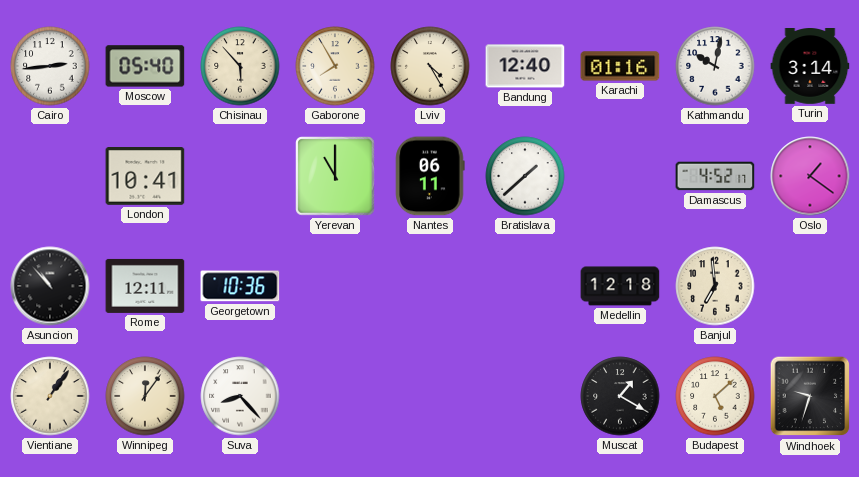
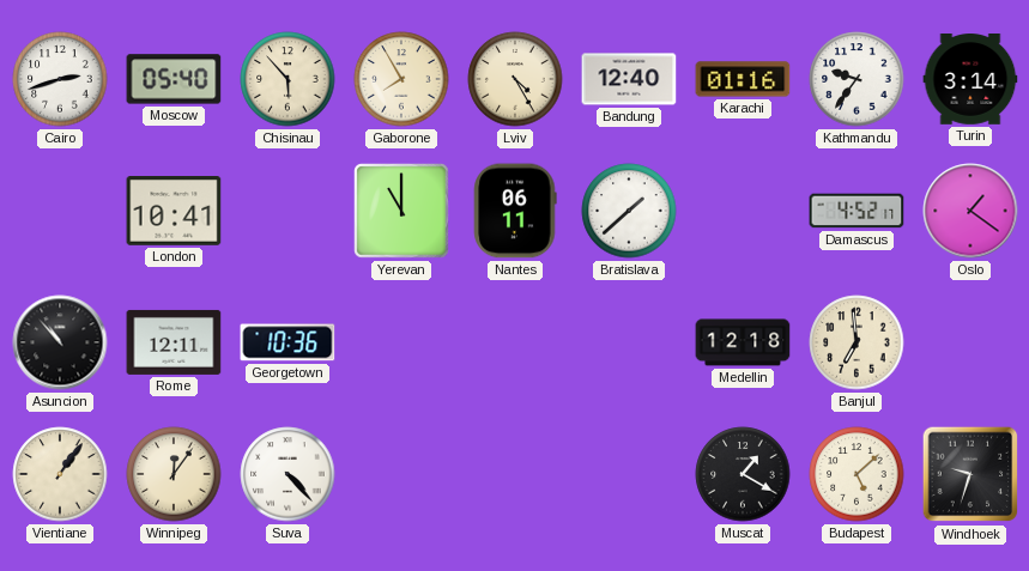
Cairo: 2:44 -> 2:42 (60, 79)
Kathmandu: 10:02 -> 9:36 (857, 79)
Suva: 8:23 -> 4:23 (287, 474)
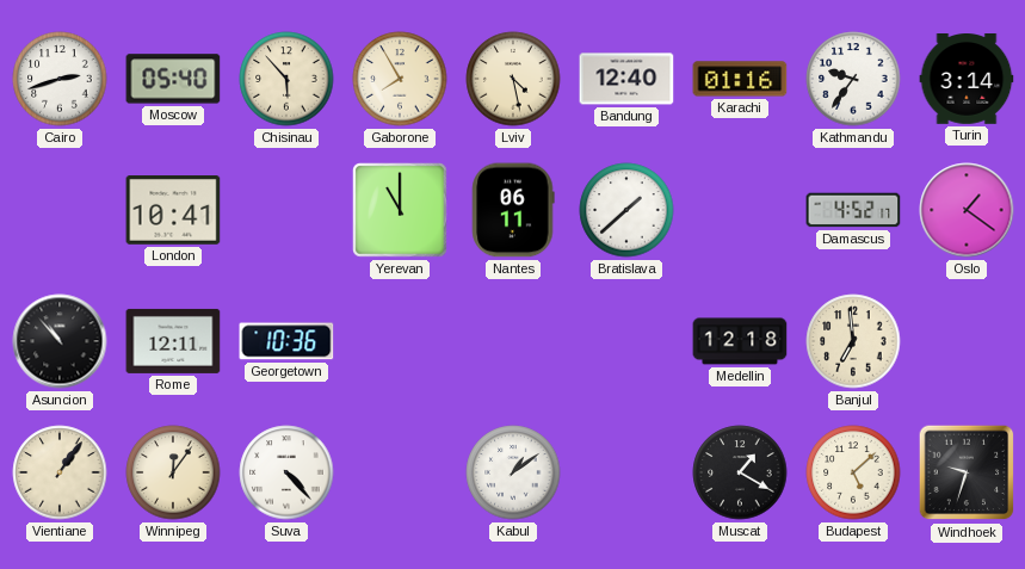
Lviv: 4:25 -> 4:28 (513, 79)
Kabul: none -> 1:09 (513, 472)
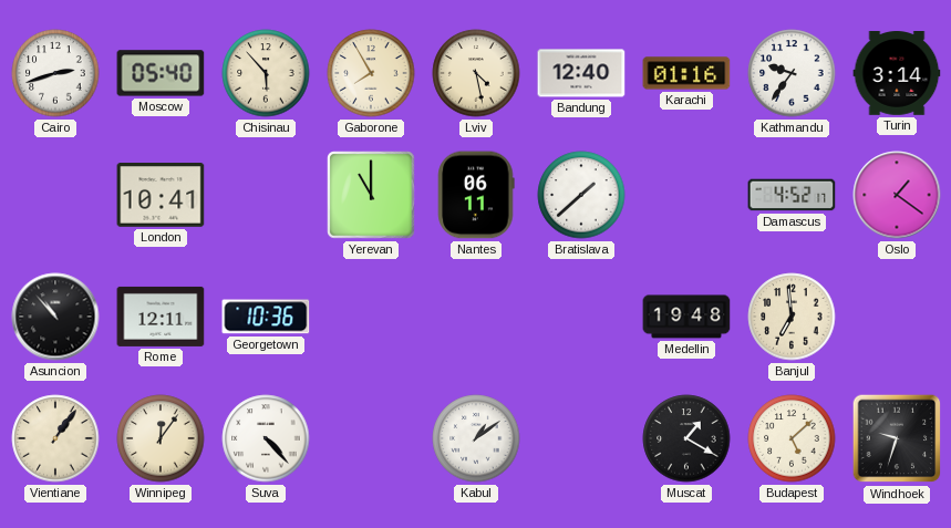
Medellin: 12:18 -> 19:48 (686, 317)
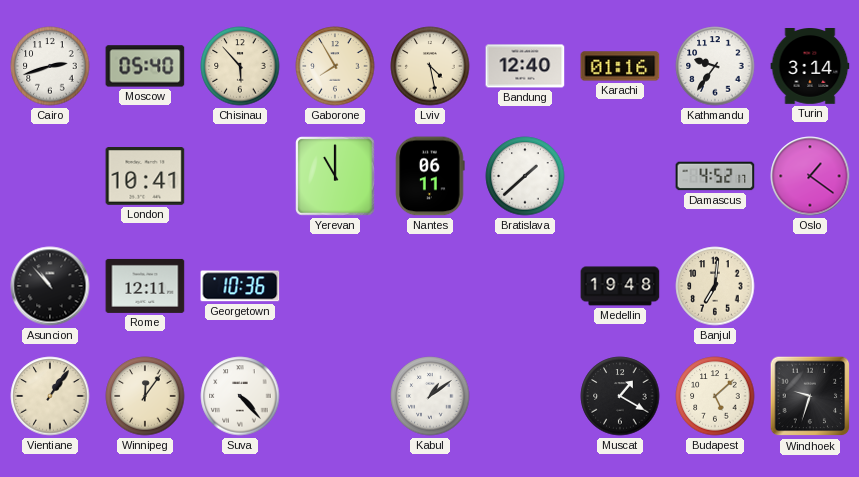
Banjul: 6:59 -> 7:01 (715, 286)
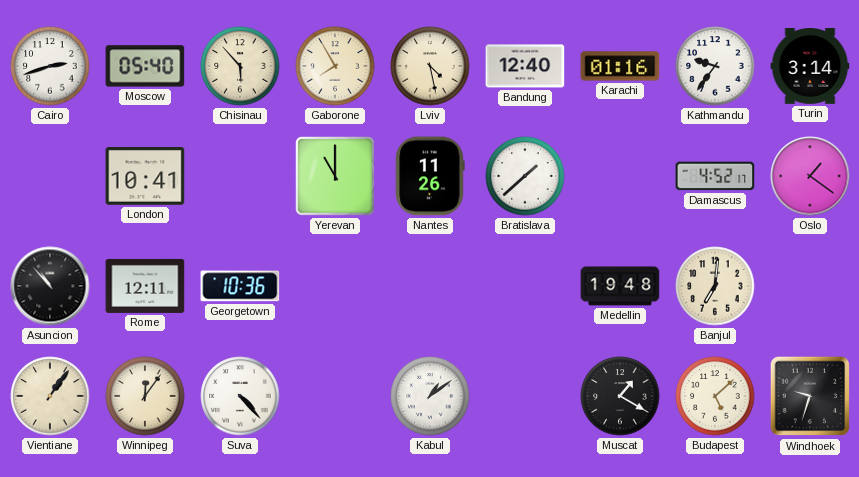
Nantes: 06:11 -> 11:26 (430, 176)
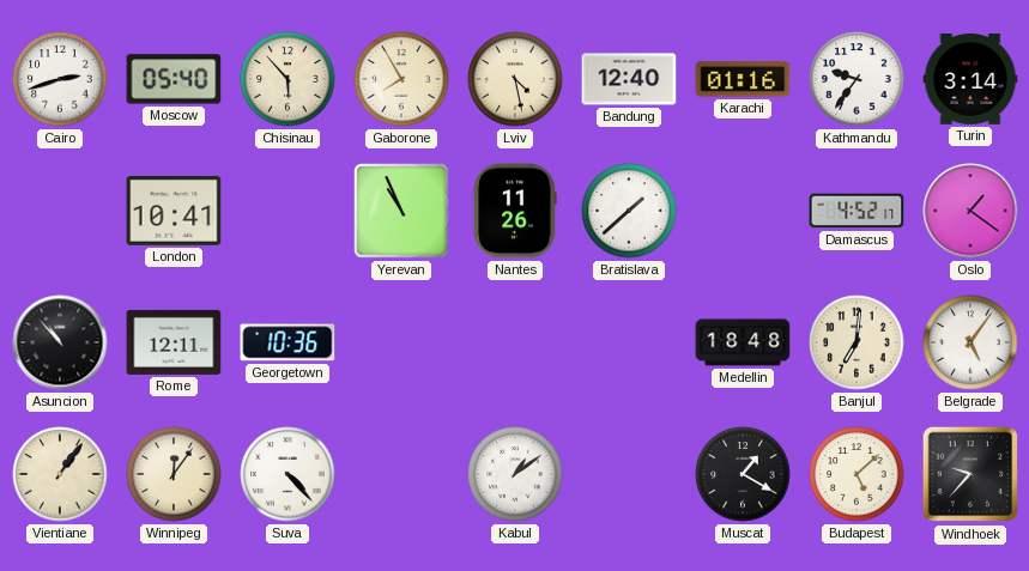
Yerevan: 11:00 -> 10:56 (401, 211)
Medellin: 19:48 -> 18:48 (743, 342)
Belgrade: none -> 5:06 (970, 342)
Windhoek: 9:33 -> 9:37 (970, 474)
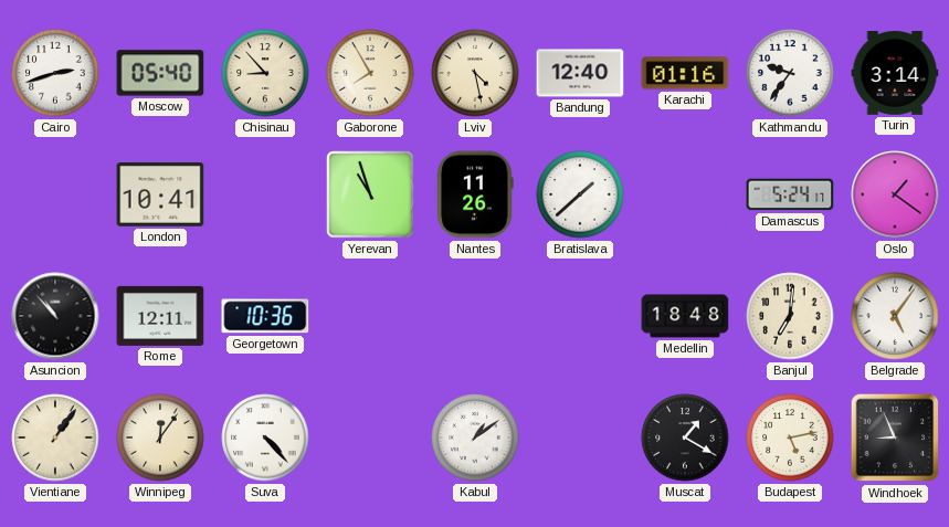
Chisinau: 5:53 -> 8:53 (265, 73)
Yerevan: 10:56 -> 10:57 (370, 194)
Damascus: 4:52 -> 5:24 (790, 194)
Budapest: 5:08 -> 5:13 (790, 438)
Windhoek: 9:37 -> 8:56 (895, 438)
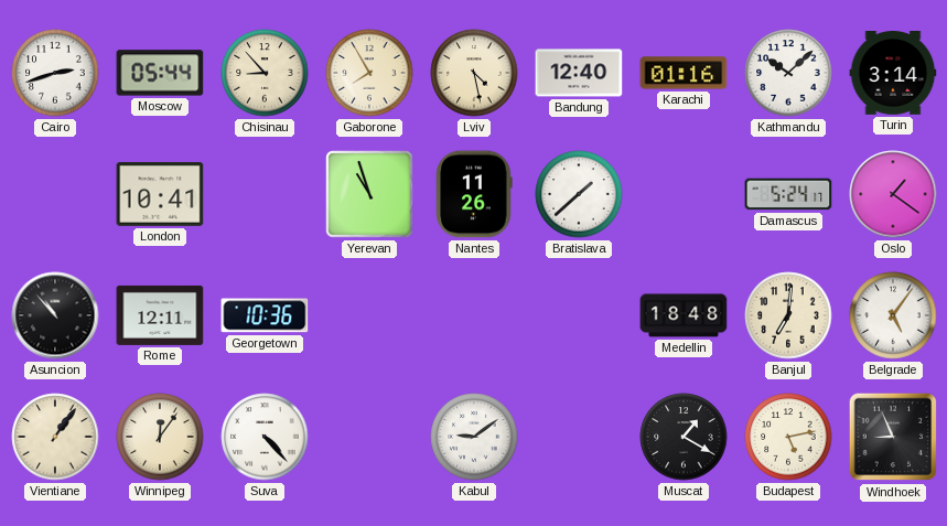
Moscow: 05:40 -> 05:44 (160, 73)
Kathmandu: 9:36 -> 10:08 (788, 73)
Kabul: 1:09 -> 9:09 (474, 437)
